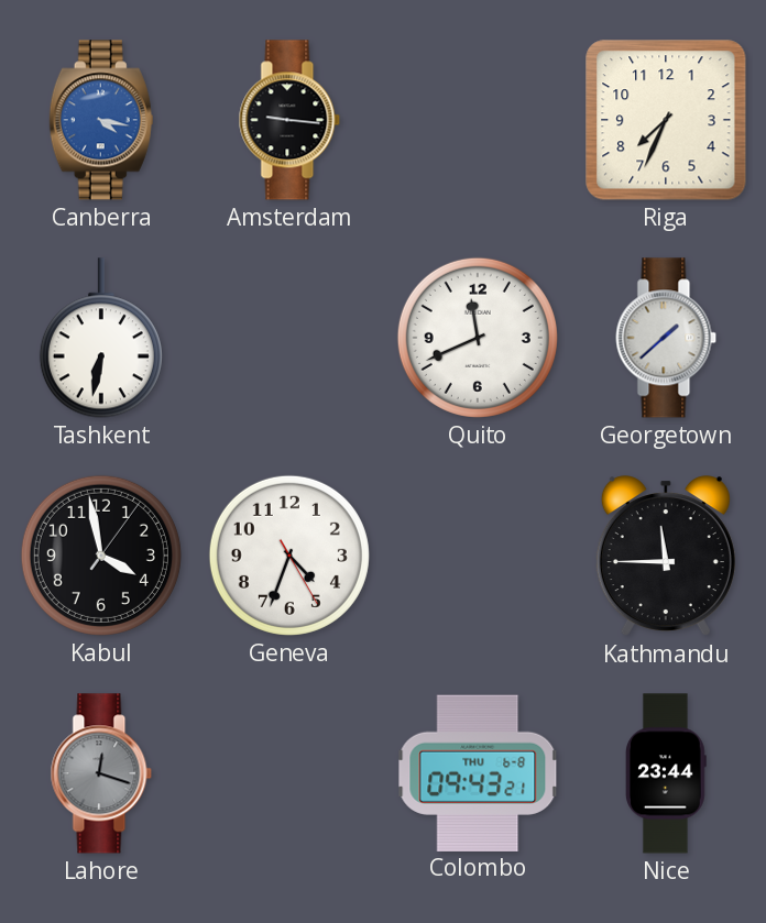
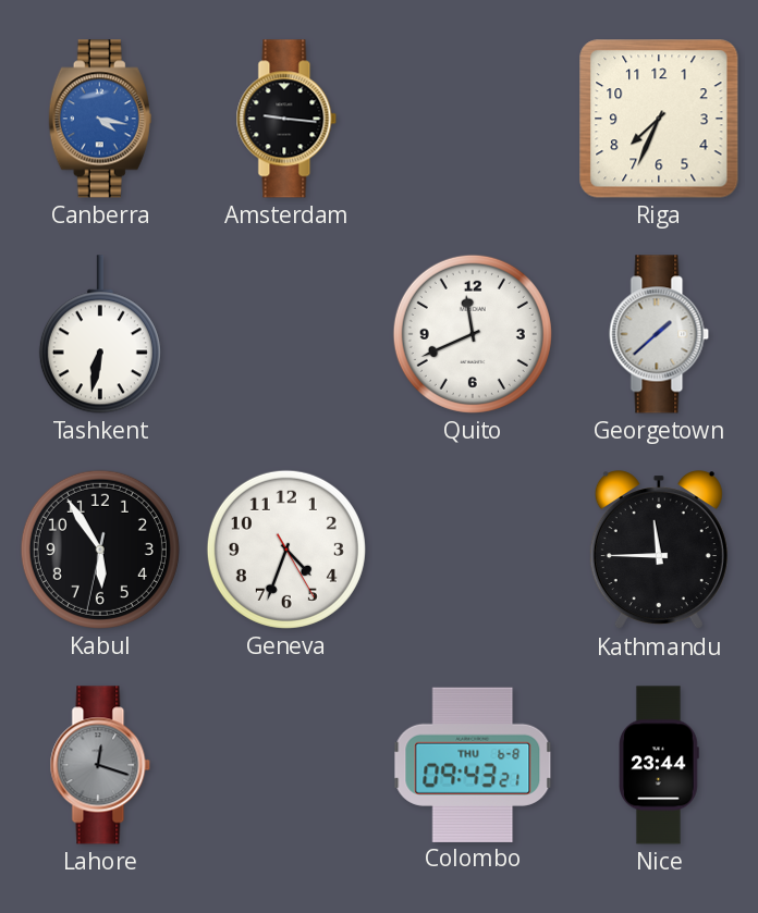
Kabul: 3:58 -> 5:54 (100, 550)
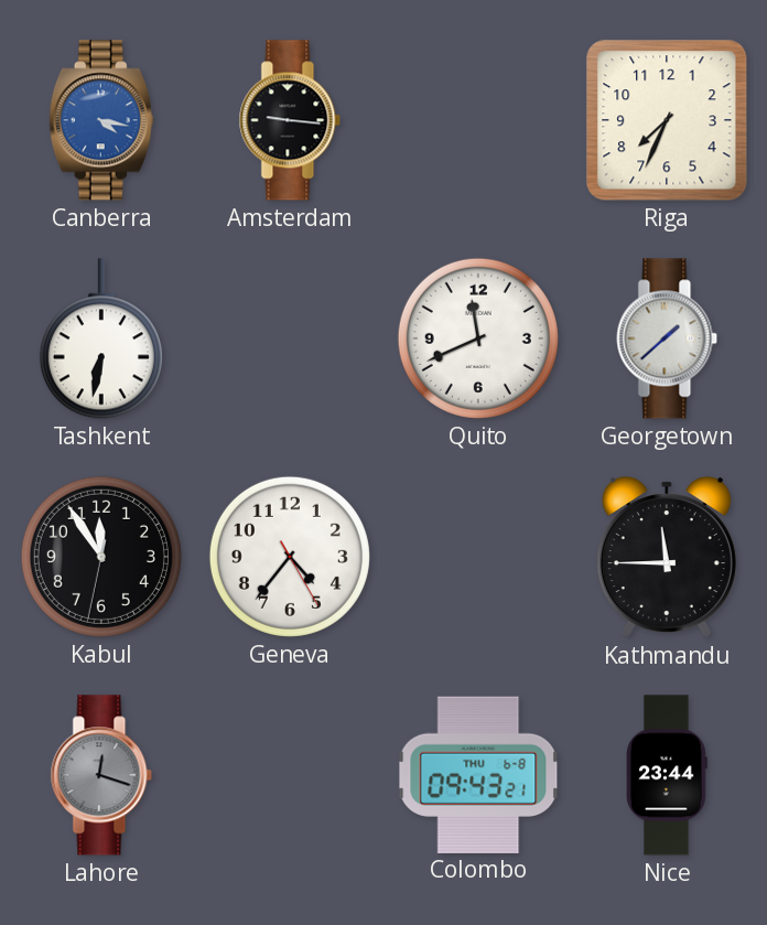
Kabul: 5:54 -> 11:54 (101, 557)
Geneva: 4:33 -> 4:36 (290, 557)
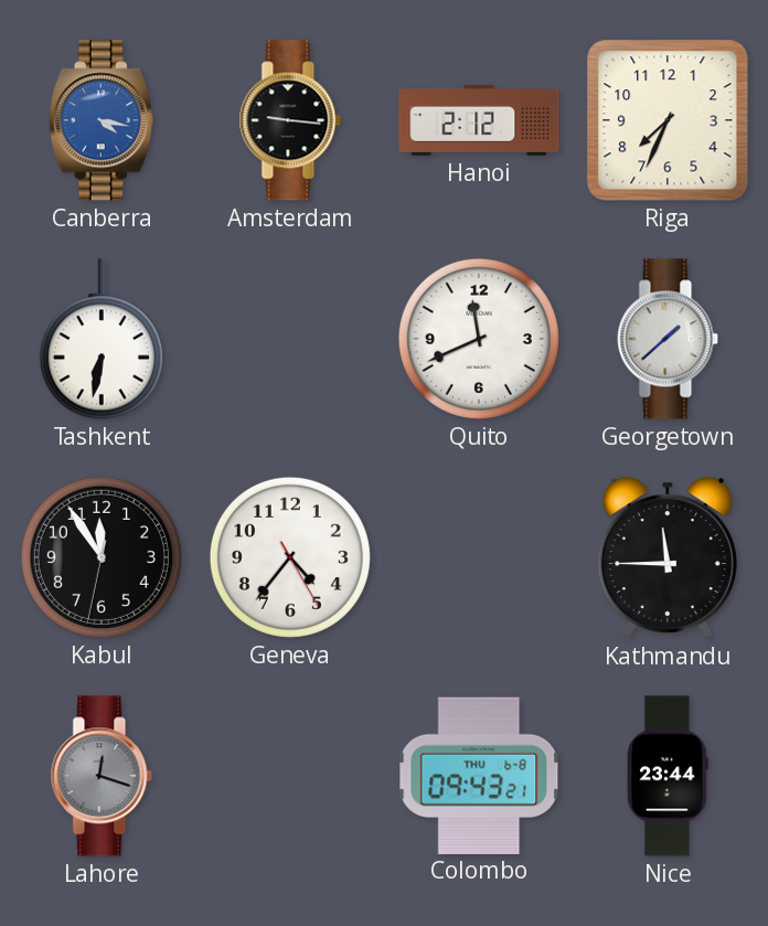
Hanoi: none -> 2:12 (479, 120)
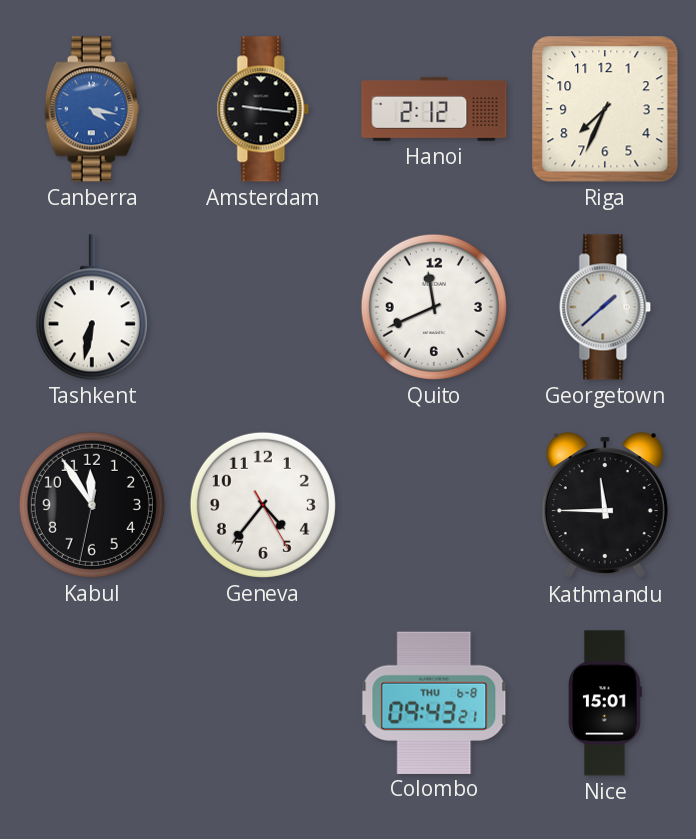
Lahore: 12:18 -> none (102, 776)
Nice: 23:44 -> 15:01 (606, 703)
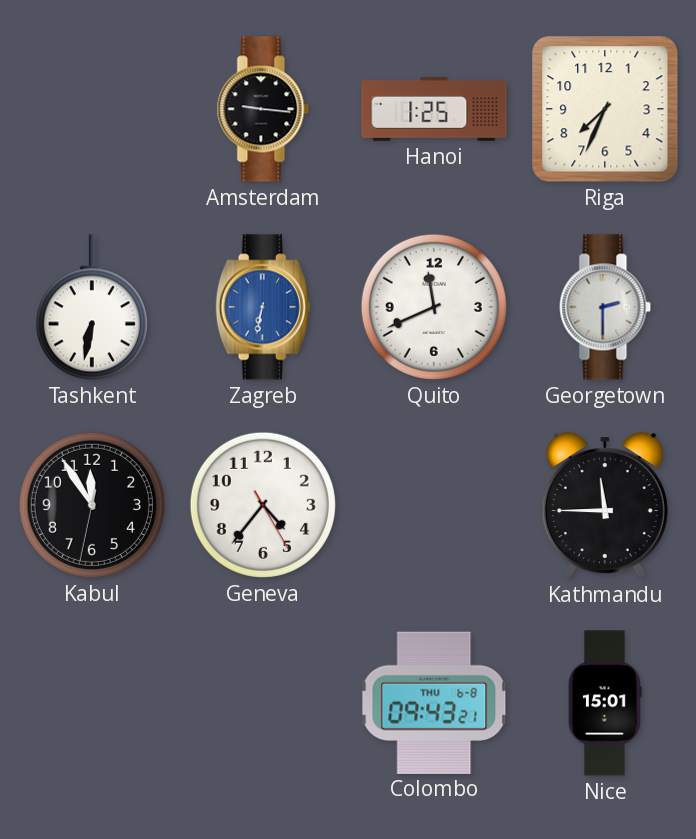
Canberra: 4:17 -> none (92, 109)
Hanoi: 2:12 -> 1:25 (434, 109)
Zagreb: none -> 6:32 (263, 307)
Georgetown: 1:38 -> 2:30 (605, 307)
